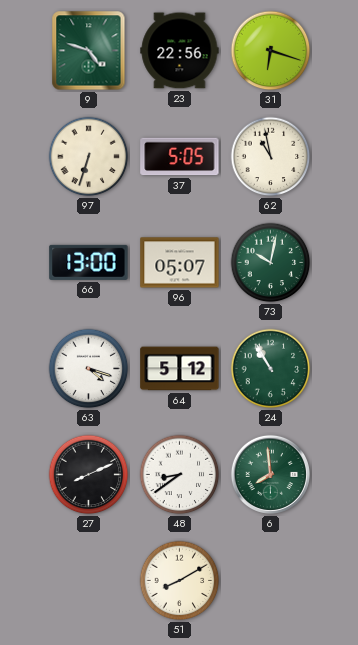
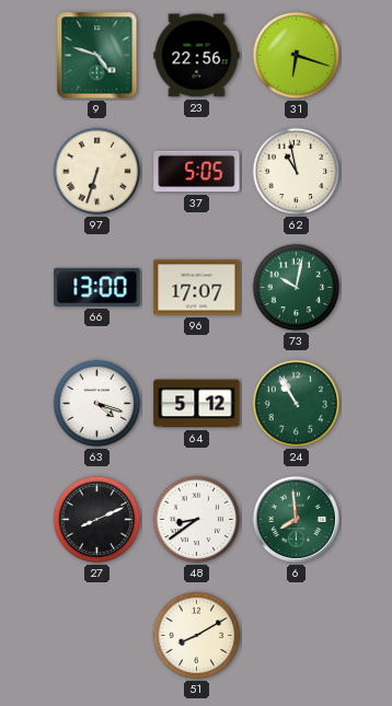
96: 05:07 -> 17:07 (197, 288)
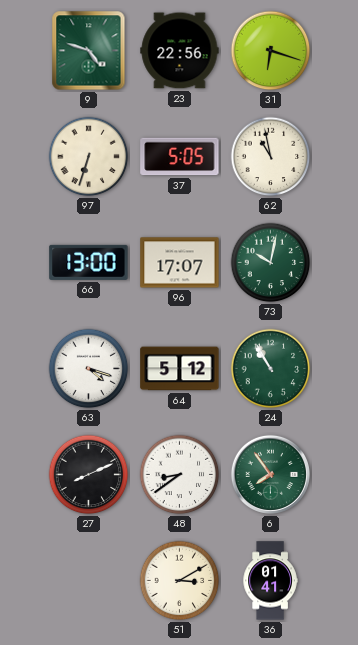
6: 7:59 -> 7:54 (270, 474)
51: 8:10 -> 3:10 (180, 581)
36: none -> 01:41 (270, 581)
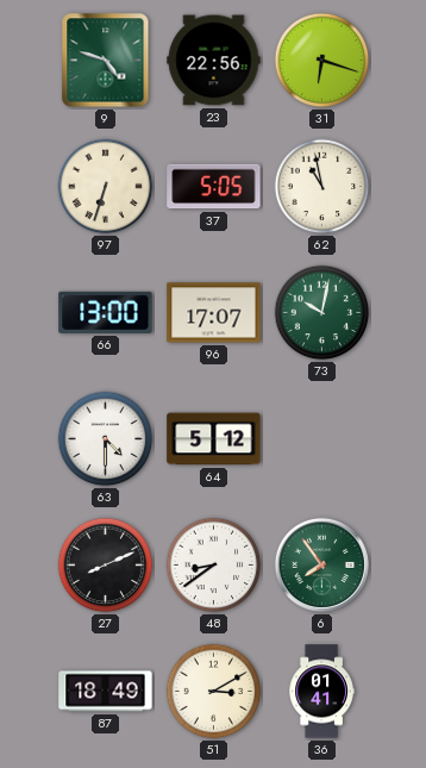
63: 4:18 -> 4:30 (106, 439)
24: 10:55 -> none (271, 369)
87: none -> 18:49 (106, 692)
